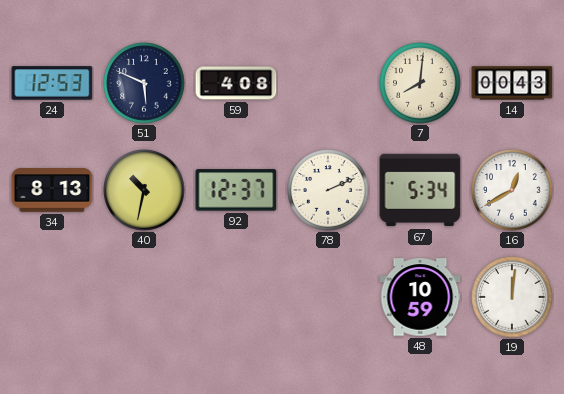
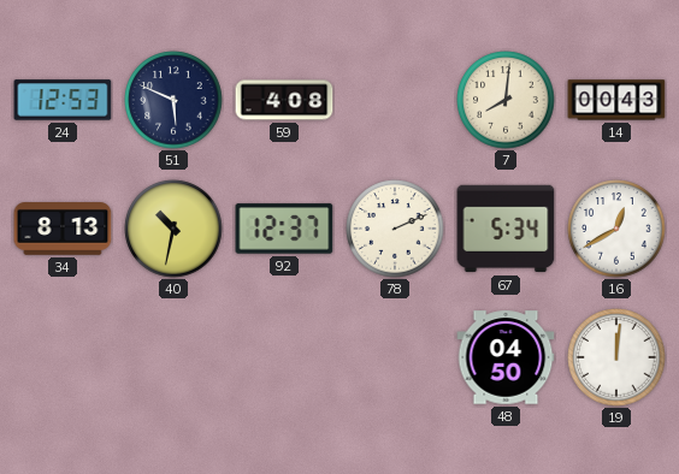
48: 10:59 -> 04:50 (506, 357)
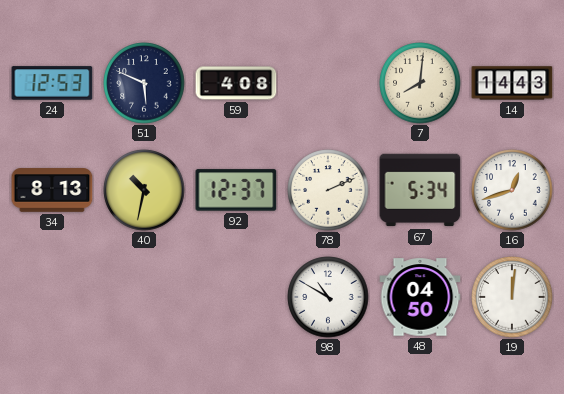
14: 00:43 -> 14:43 (512, 83)
16: 12:40 -> 12:42 (512, 190)
98: none -> 10:50 (328, 297)
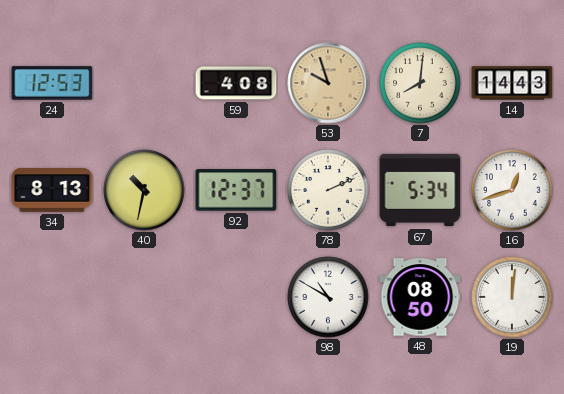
51: 5:49 -> none (144, 83)
53: none -> 9:57 (328, 83)
48: 04:50 -> 08:50 (420, 297)
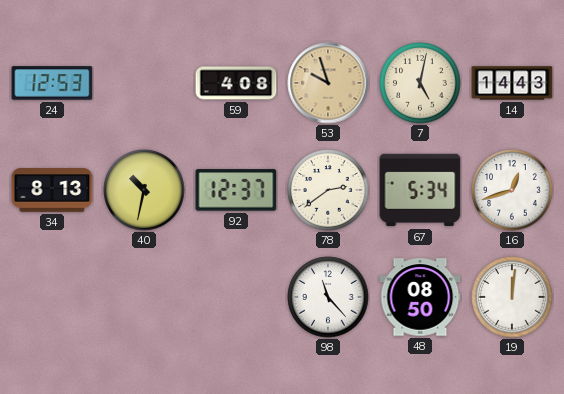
7: 8:01 -> 5:02 (420, 83)
78: 2:11 -> 2:39 (328, 190)
98: 10:50 -> 11:23 (328, 297)
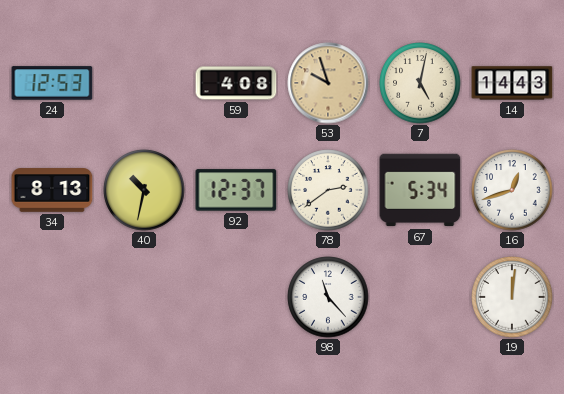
48: 08:50 -> none (420, 297)
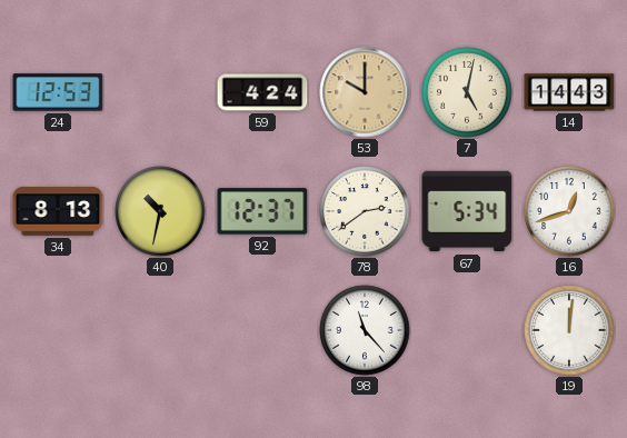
59: 4:08 -> 4:24 (262, 92)
53: 9:57 -> 10:00 (365, 92)
